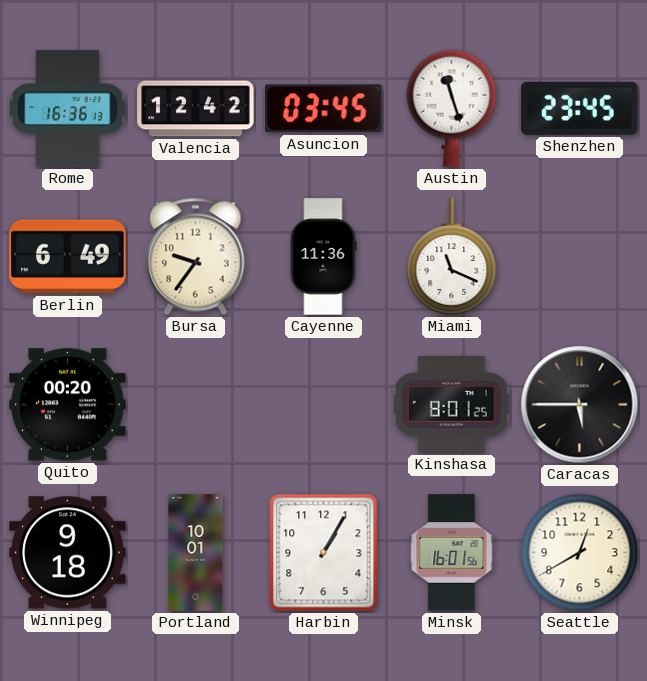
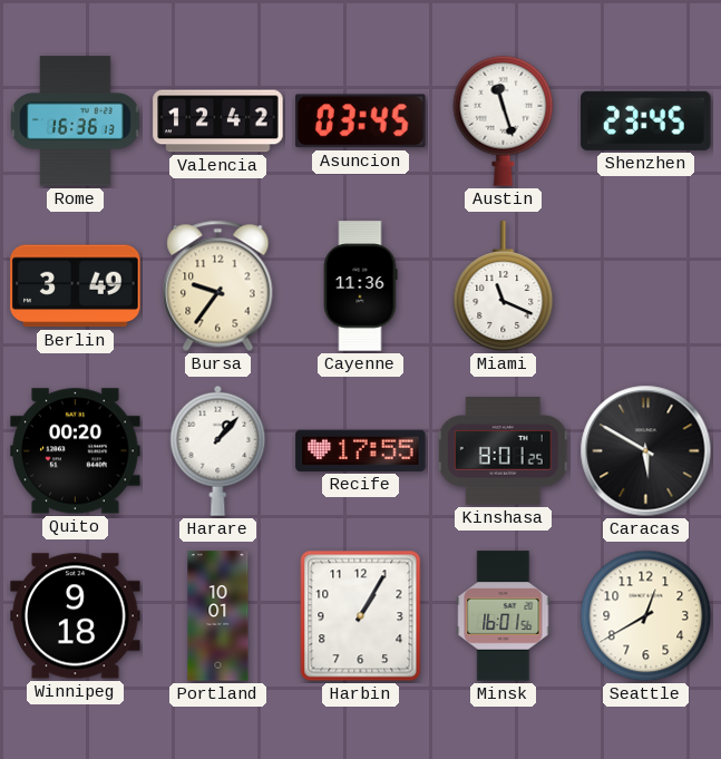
Berlin: 6:49 -> 3:49 (76, 286)
Harare: none -> 1:07 (218, 450)
Recife: none -> 17:55 (361, 450)
Caracas: 5:45 -> 5:50 (646, 451)
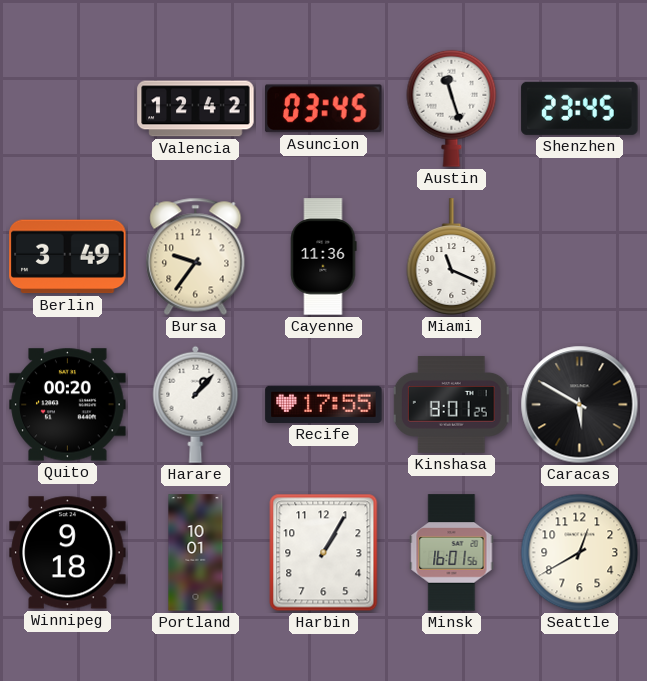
Rome: 16:36 -> none (76, 121)
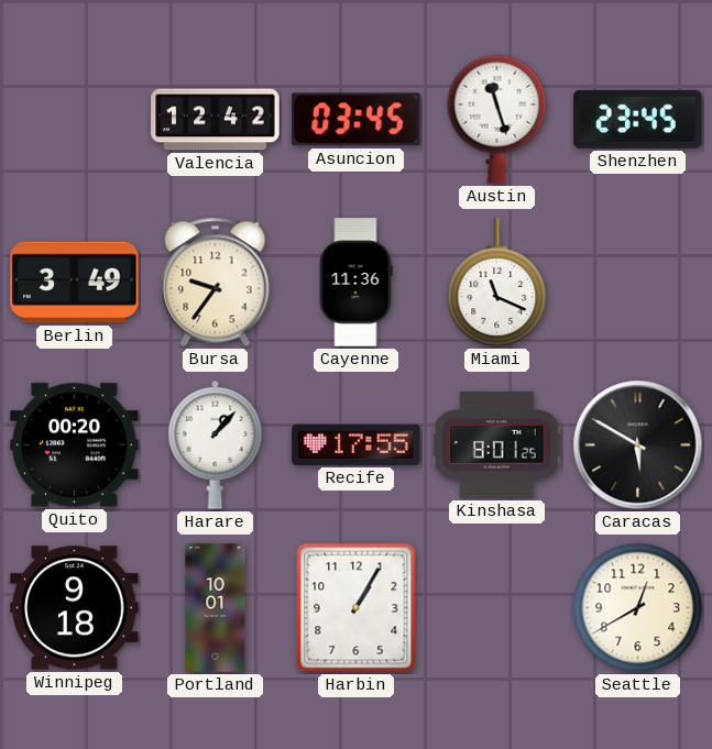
Minsk: 16:01 -> none (452, 553)
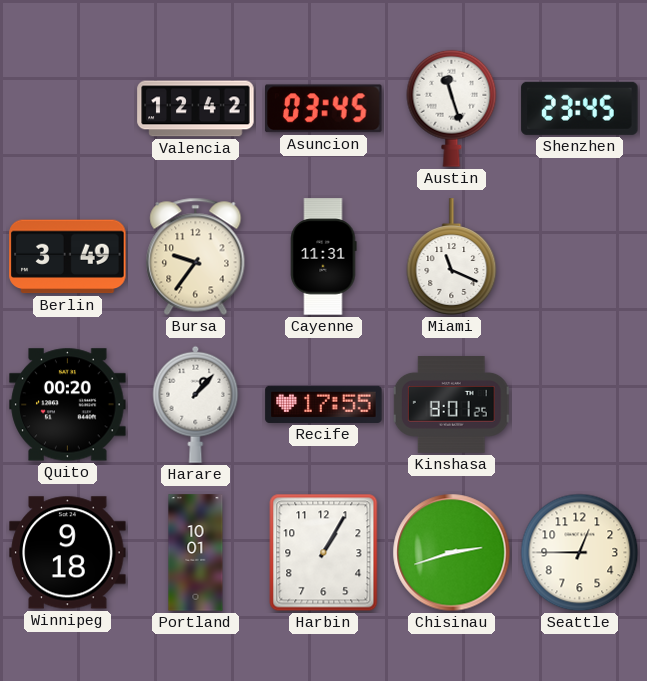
Cayenne: 11:36 -> 11:31 (324, 257)
Caracas: 5:50 -> none (638, 445)
Chisinau: none -> 2:42 (452, 553)
Seattle: 12:40 -> 12:45 (580, 553)
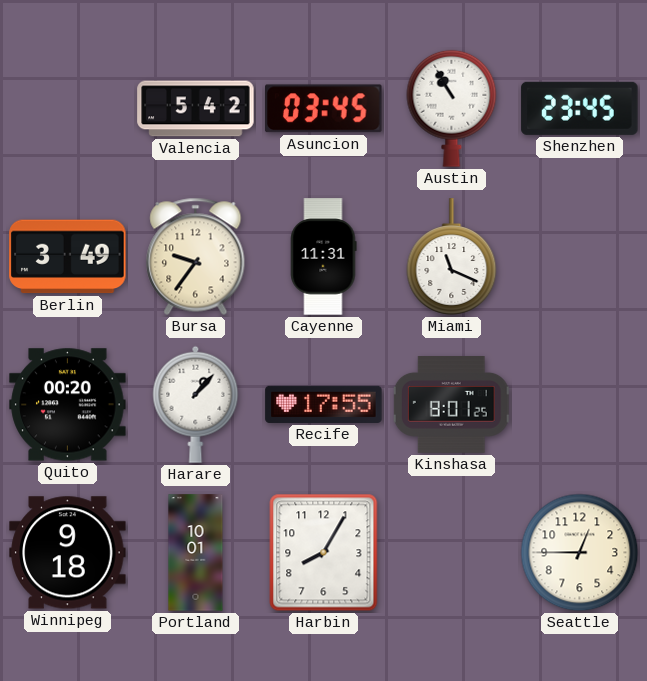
Valencia: 12:42 -> 5:42 (196, 109)
Austin: 11:27 -> 10:55 (452, 108)
Harbin: 1:05 -> 8:05 (324, 553)
Chisinau: 2:42 -> none (452, 553)
